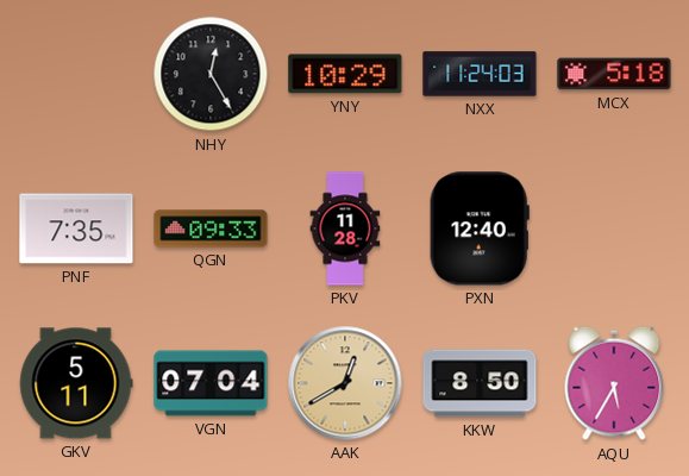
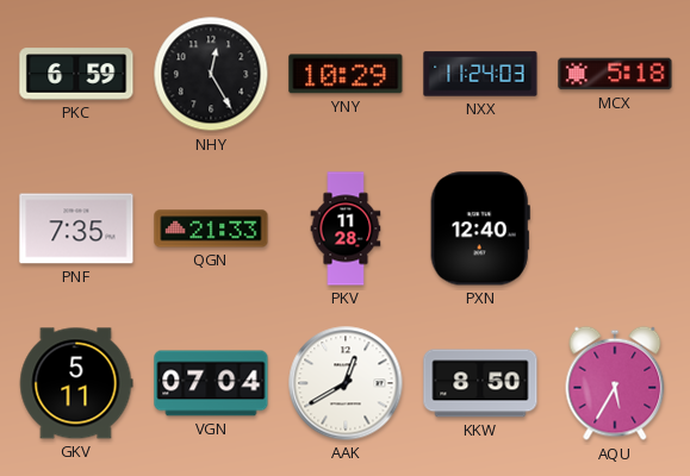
PKC: none -> 6:59 (76, 74)
QGN: 09:33 -> 21:33 (211, 228)
AAK dial: champagne -> white (346, 383)
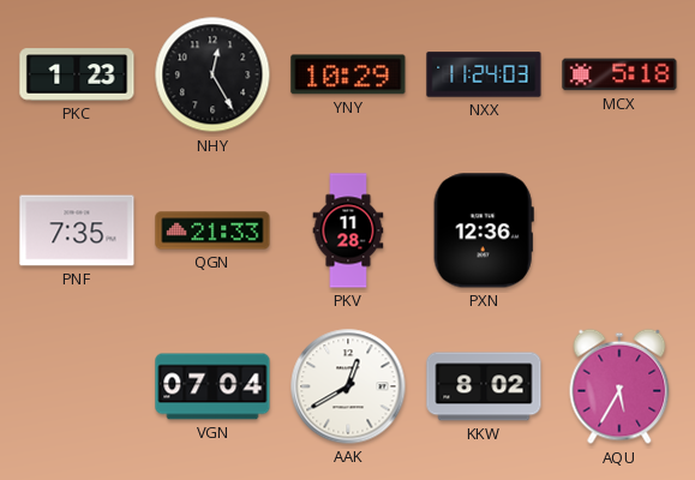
PKC: 6:59 -> 1:23 (77, 74)
PXN: 12:40 -> 12:36 (484, 230)
GKV: 5:11 -> none (76, 383)
KKW: 8:50 -> 8:02 (484, 386)
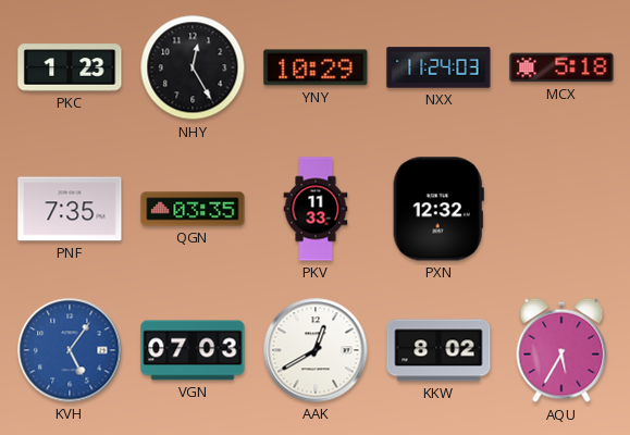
QGN: 21:33 -> 03:35 (193, 209)
PKV: 11:28 -> 11:33 (316, 209)
PXN: 12:36 -> 12:32 (438, 209)
KVH: none -> 5:06 (70, 350)
VGN: 07:04 -> 07:03 (193, 350)
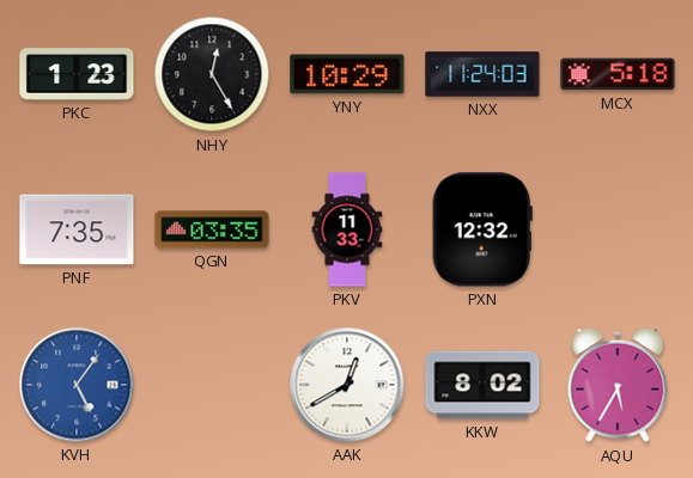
VGN: 07:03 -> none (193, 350)
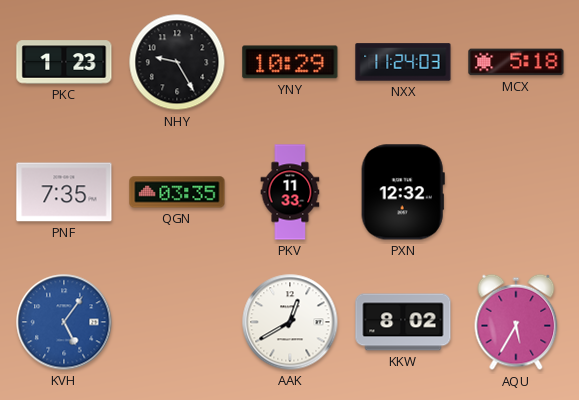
NHY: 12:25 -> 9:25 (177, 62)
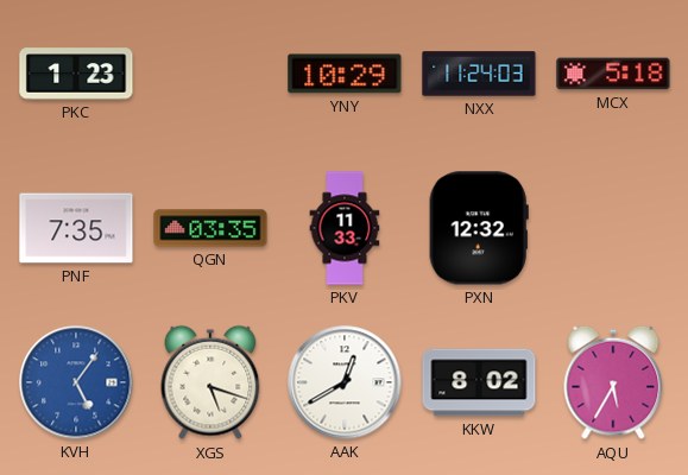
NHY: 9:25 -> none (177, 62)
XGS: none -> 5:18 (210, 382)
